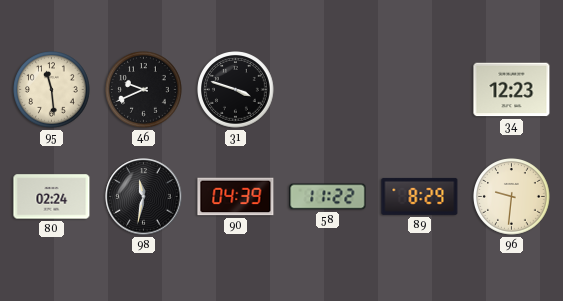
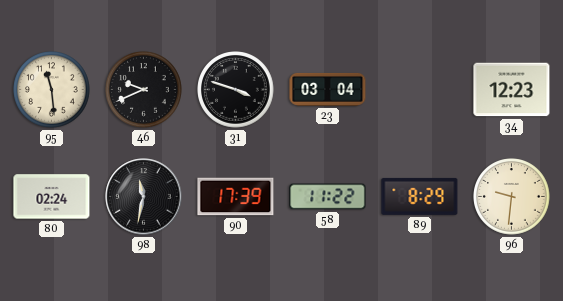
23: none -> 03:04 (328, 89)
90: 04:39 -> 17:39 (236, 197)
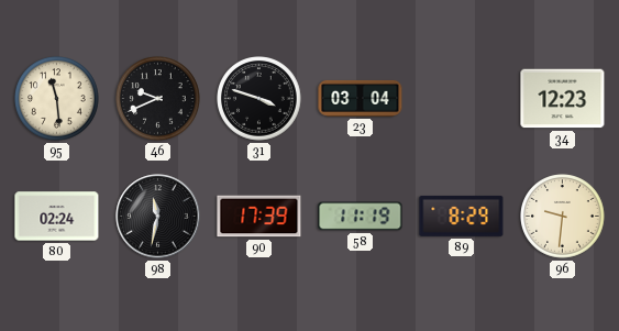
58: 11:22 -> 11:19 (361, 217)
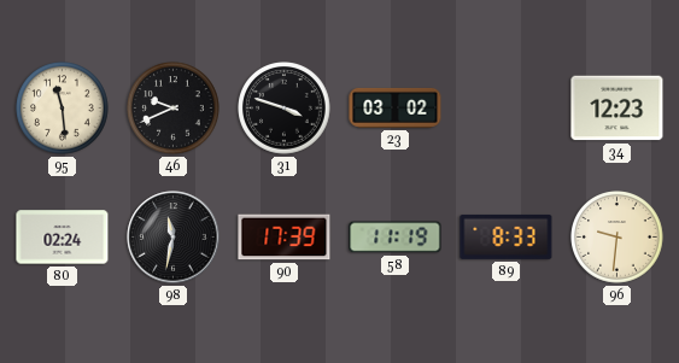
23: 03:04 -> 03:02 (396, 107)
89: 8:29 -> 8:33 (507, 236)
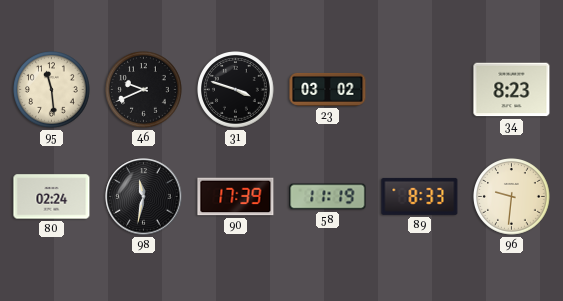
34: 12:23 -> 8:23 (512, 90)
